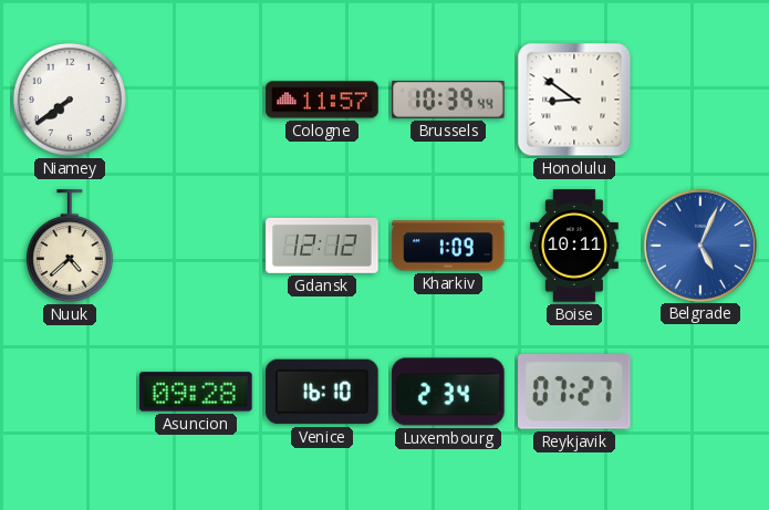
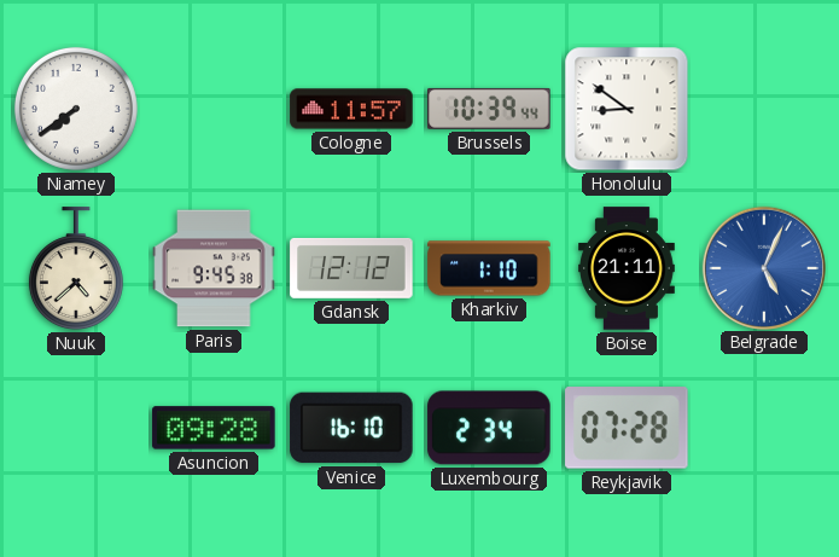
Paris: none -> 9:45 (214, 268)
Kharkiv: 1:09 -> 1:10 (489, 268)
Boise: 10:11 -> 21:11 (628, 268)
Reykjavik: 07:27 -> 07:28 (627, 428)
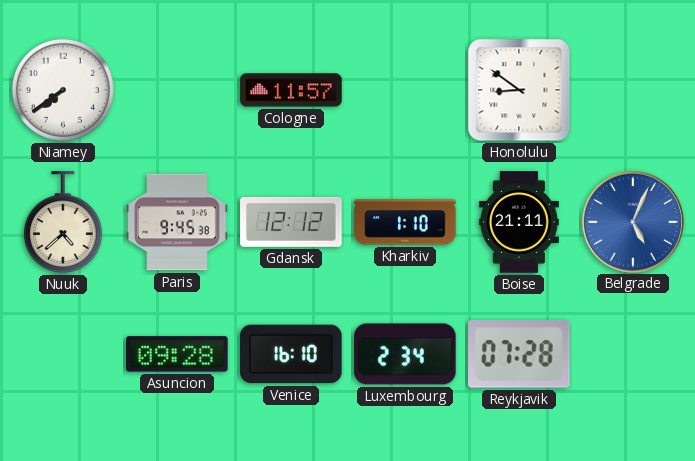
Brussels: 10:39 -> none (489, 109)
